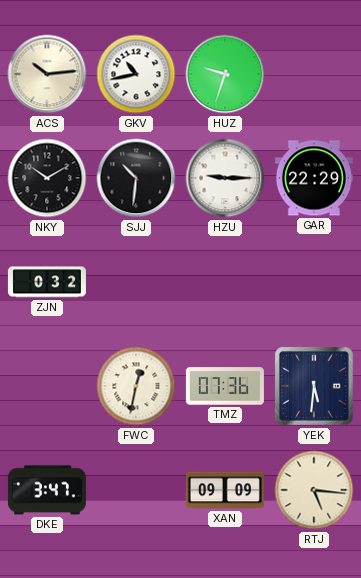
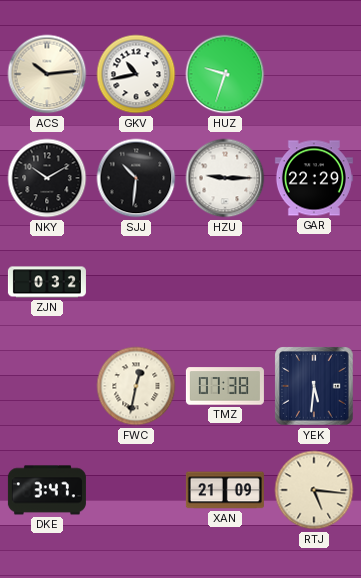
TMZ: 07:36 -> 07:38 (225, 386)
XAN: 09:09 -> 21:09 (225, 490)
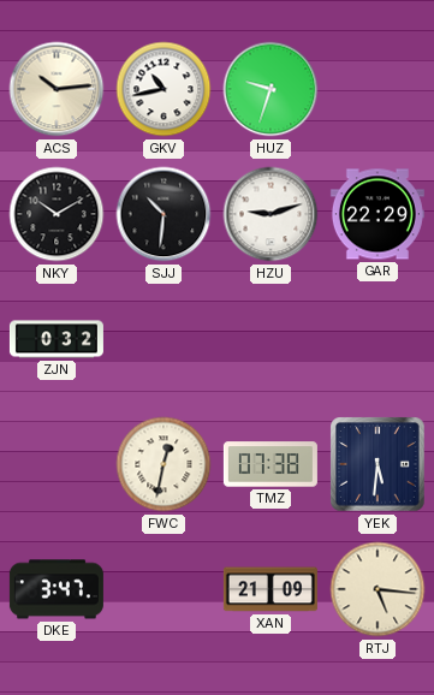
HZU: 9:15 -> 9:12 (270, 214)
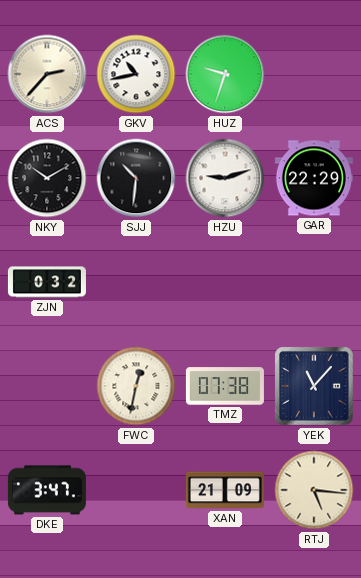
ACS: 10:14 -> 2:37 (47, 74)
YEK: 5:31 -> 11:07 (314, 386)
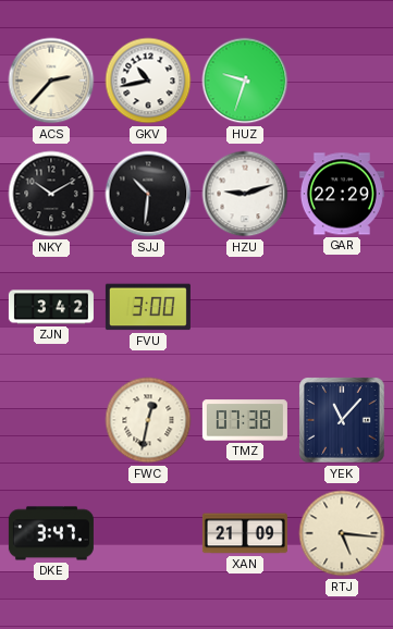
ZJN: 0:32 -> 3:42 (51, 307)
FVU: none -> 3:00 (148, 307)
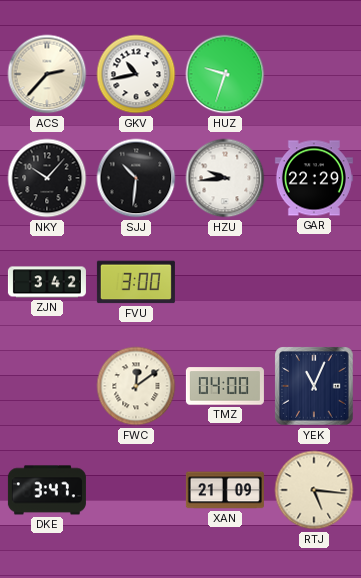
NKY: 10:10 -> 10:07 (47, 178)
HZU: 9:12 -> 9:44 (225, 178)
FWC: 12:32 -> 12:09 (136, 386)
TMZ: 07:38 -> 04:00 (225, 386)
YEK: 11:07 -> 11:04 (314, 386)
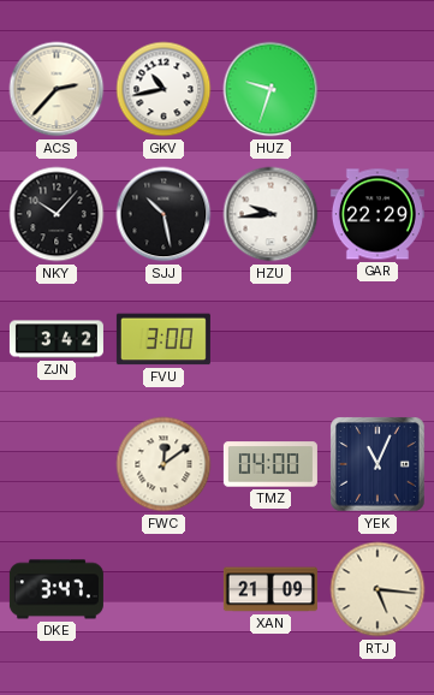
SJJ: 10:31 -> 10:28 (164, 214)
